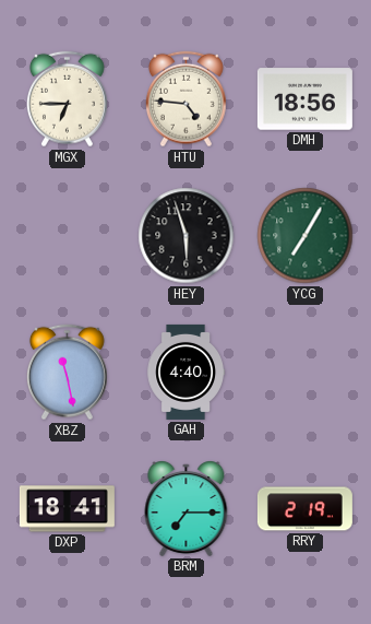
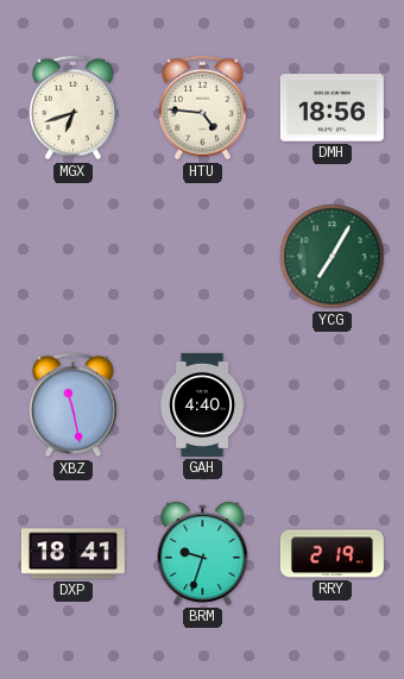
MGX: 6:45 -> 6:42 (72, 108)
HEY: 5:57 -> none (187, 236)
BRM: 7:15 -> 9:33 (203, 554)
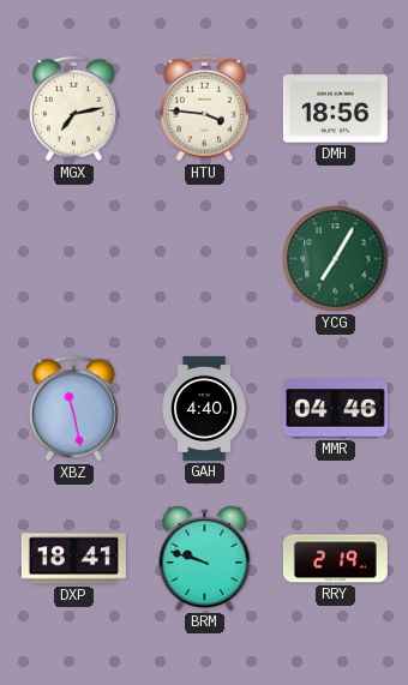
MGX: 6:42 -> 7:13 (73, 109)
HTU: 4:46 -> 3:46 (204, 109)
MMR: none -> 04:46 (335, 409)
BRM: 9:33 -> 9:48 (205, 559)
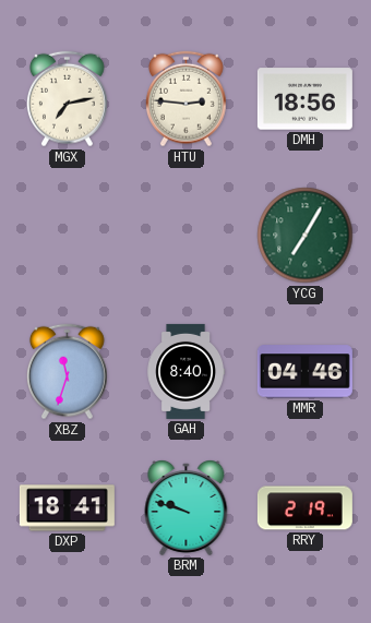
HTU: 3:46 -> 2:46 (185, 99)
XBZ: 11:28 -> 11:33 (67, 372)
GAH: 4:40 -> 8:40 (185, 371)
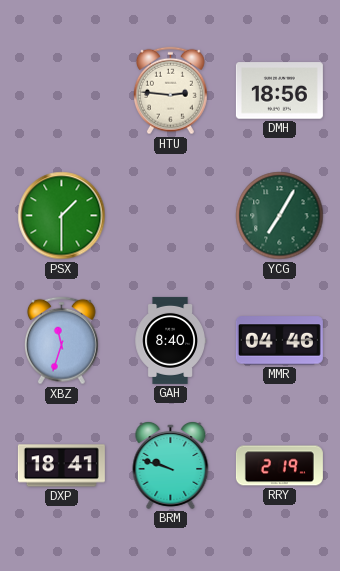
MGX: 7:13 -> none (67, 99)
PSX: none -> 1:30 (62, 216)
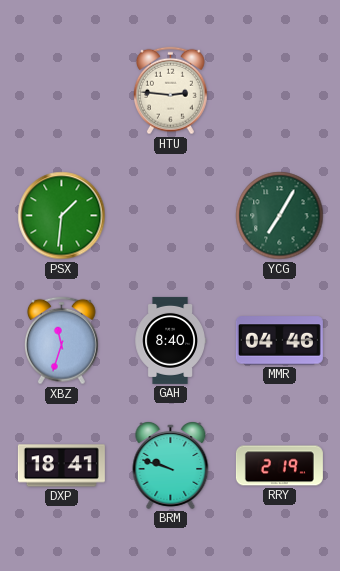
DMH: 18:56 -> none (279, 91)
PSX: 1:30 -> 1:31 (62, 216)
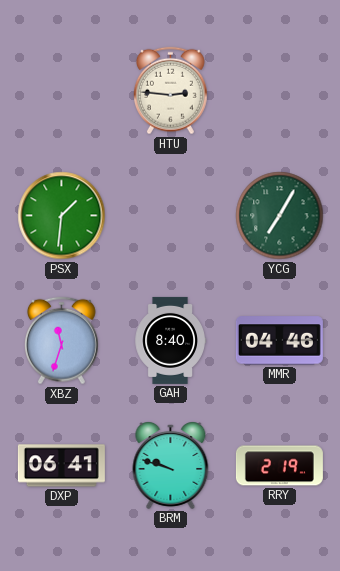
DXP: 18:41 -> 06:41 (61, 466)
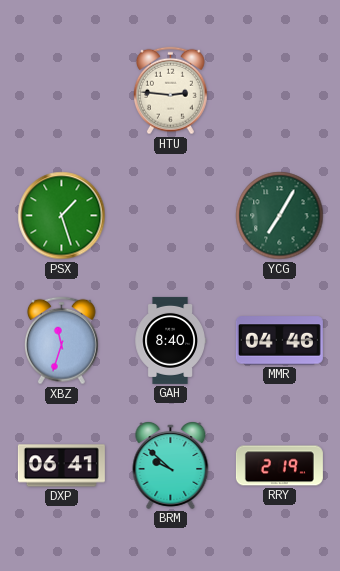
PSX: 1:31 -> 1:27 (62, 216)
BRM: 9:48 -> 9:52 (171, 466)
